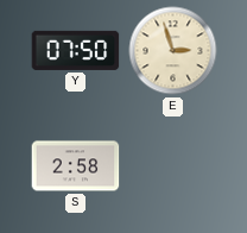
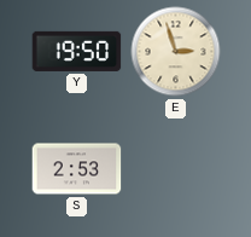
Y: 07:50 -> 19:50 (77, 51)
S: 2:58 -> 2:53 (77, 169)
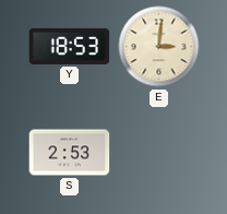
Y: 19:50 -> 18:53 (70, 46)
E: 2:57 -> 3:01 (159, 47)
